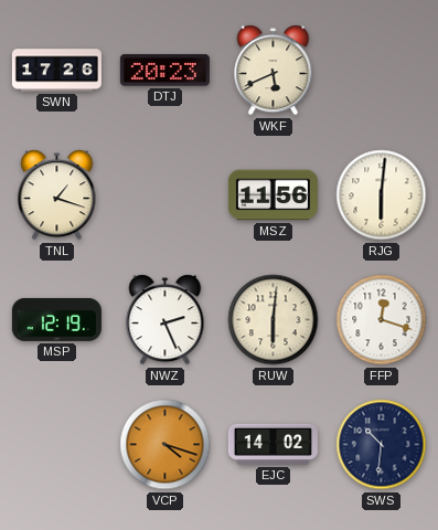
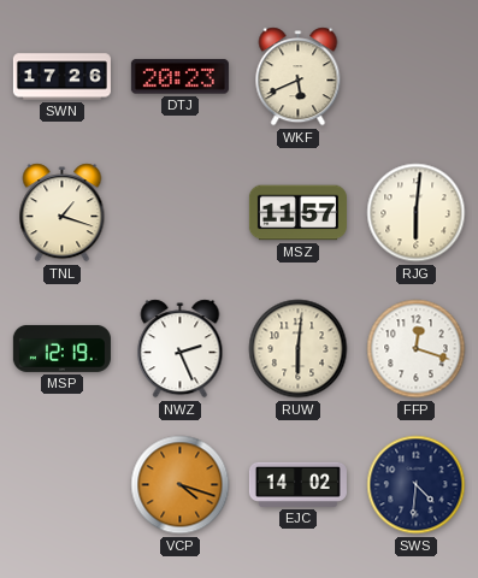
MSZ: 11:56 -> 11:57 (297, 213)
SWS: 10:31 -> 4:31 (417, 485)
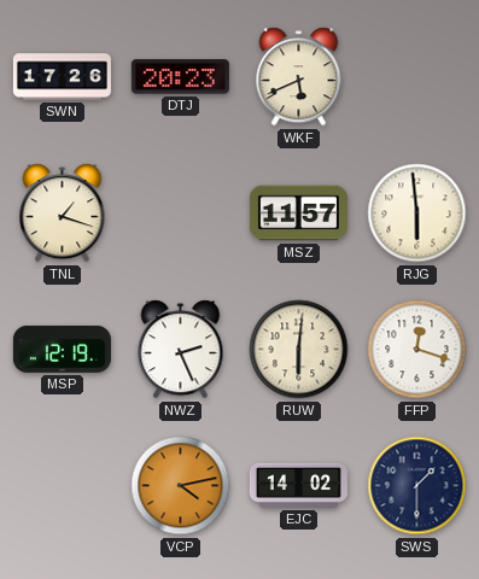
RJG: 6:01 -> 5:59 (417, 214)
VCP: 4:18 -> 4:13 (181, 486)
SWS: 4:31 -> 1:30 (417, 486)
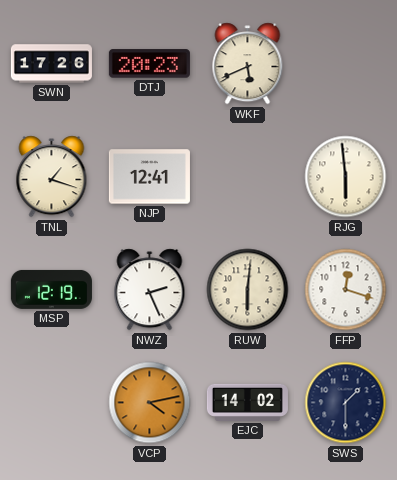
NJP: none -> 12:41 (149, 177)
MSZ: 11:57 -> none (298, 214)
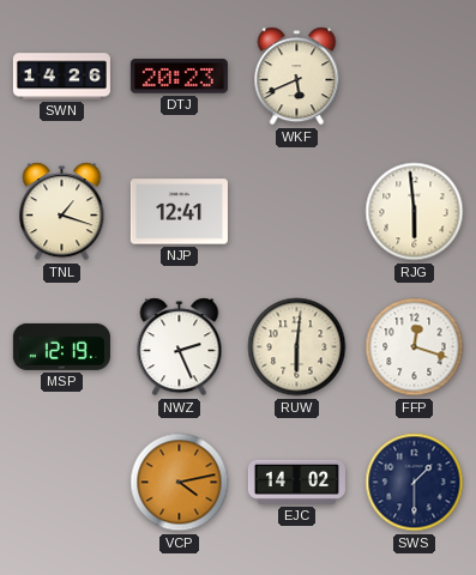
SWN: 17:26 -> 14:26 (61, 77)
